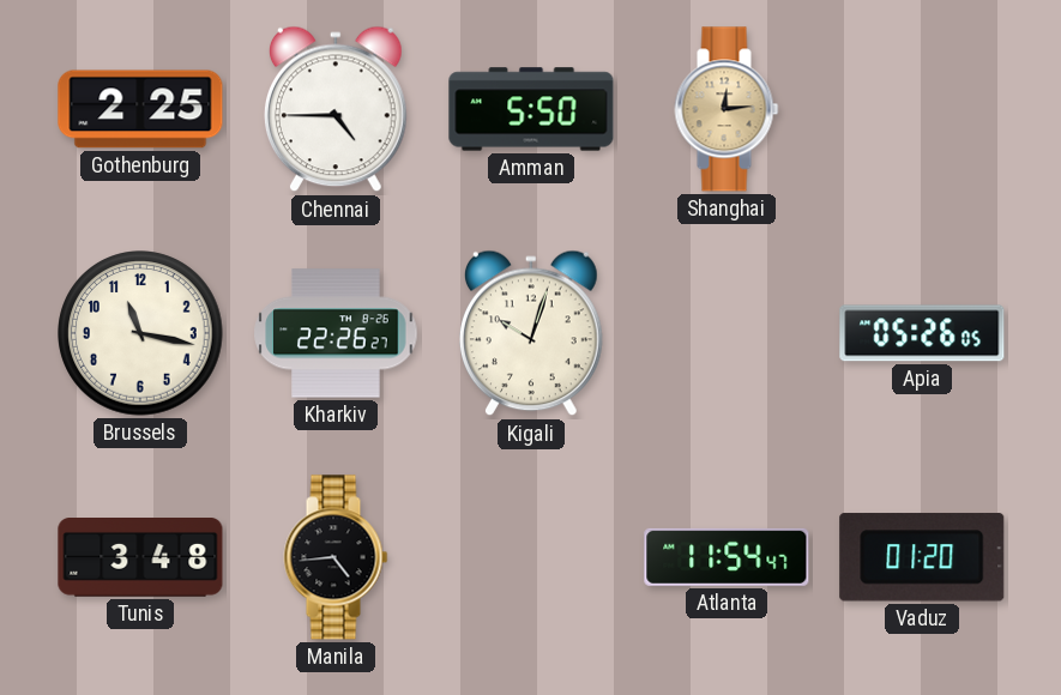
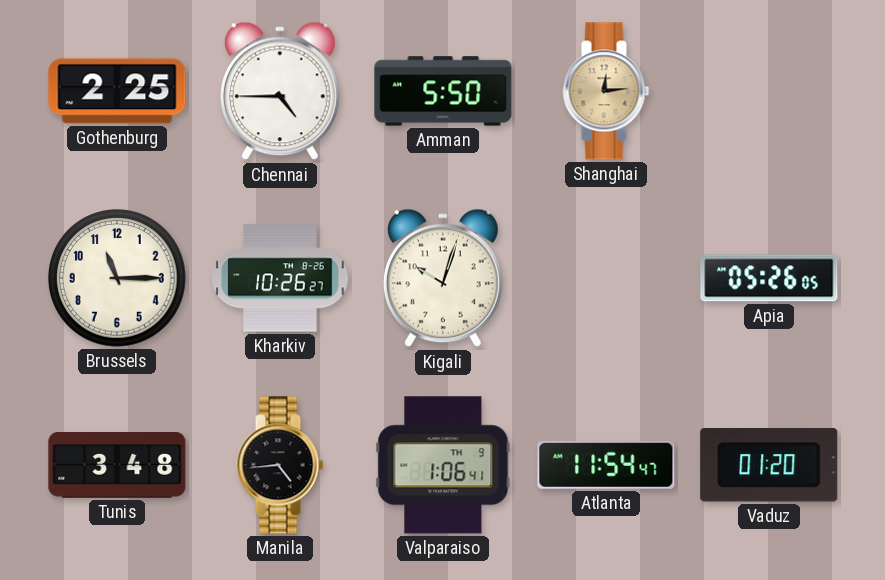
Brussels: 11:17 -> 11:15 (117, 278)
Kharkiv: 22:26 -> 10:26 (280, 278)
Valparaiso: none -> 1:06 (443, 465)
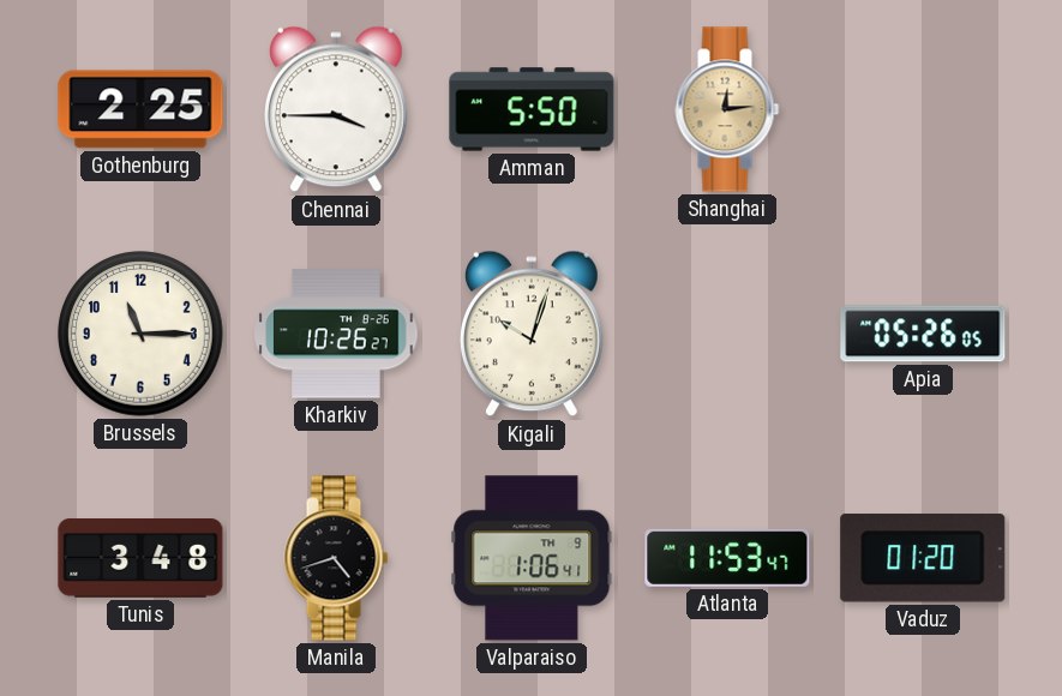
Chennai: 4:45 -> 3:45 (337, 109)
Manila: 4:44 -> 4:42 (336, 558)
Atlanta: 11:54 -> 11:53 (727, 558)
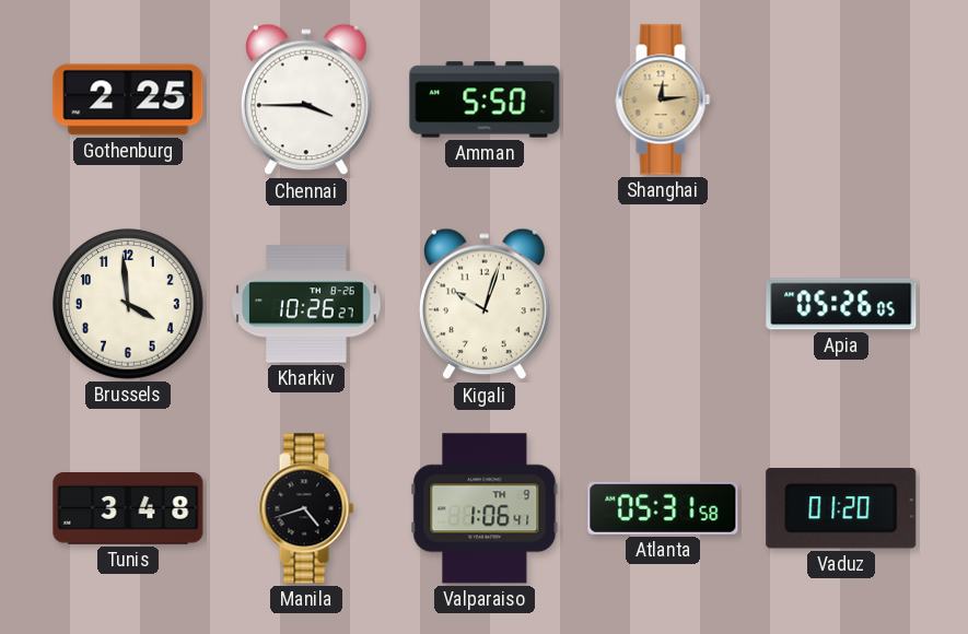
Brussels: 11:15 -> 3:59 (128, 304)
Atlanta: 11:53 -> 05:31 (663, 508)
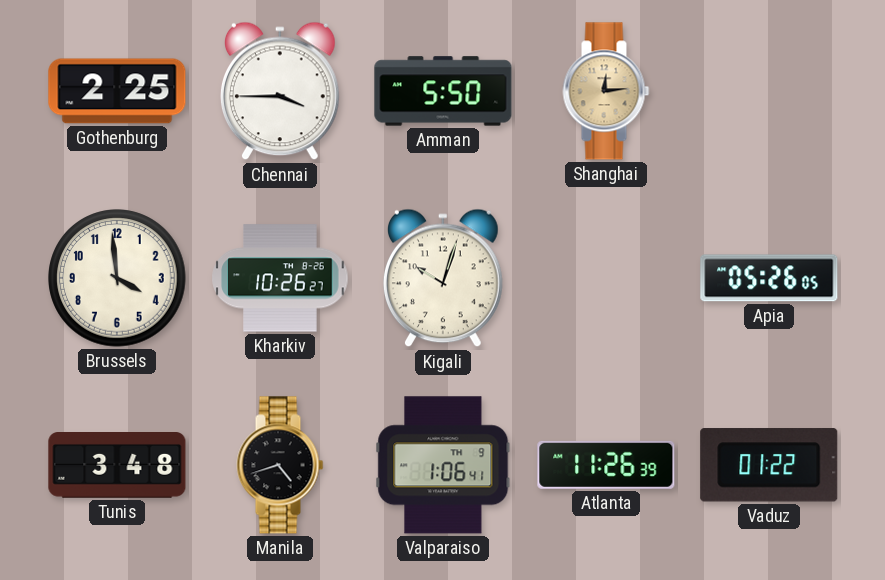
Atlanta: 05:31 -> 11:26 (606, 465)
Vaduz: 01:20 -> 01:22 (769, 465)
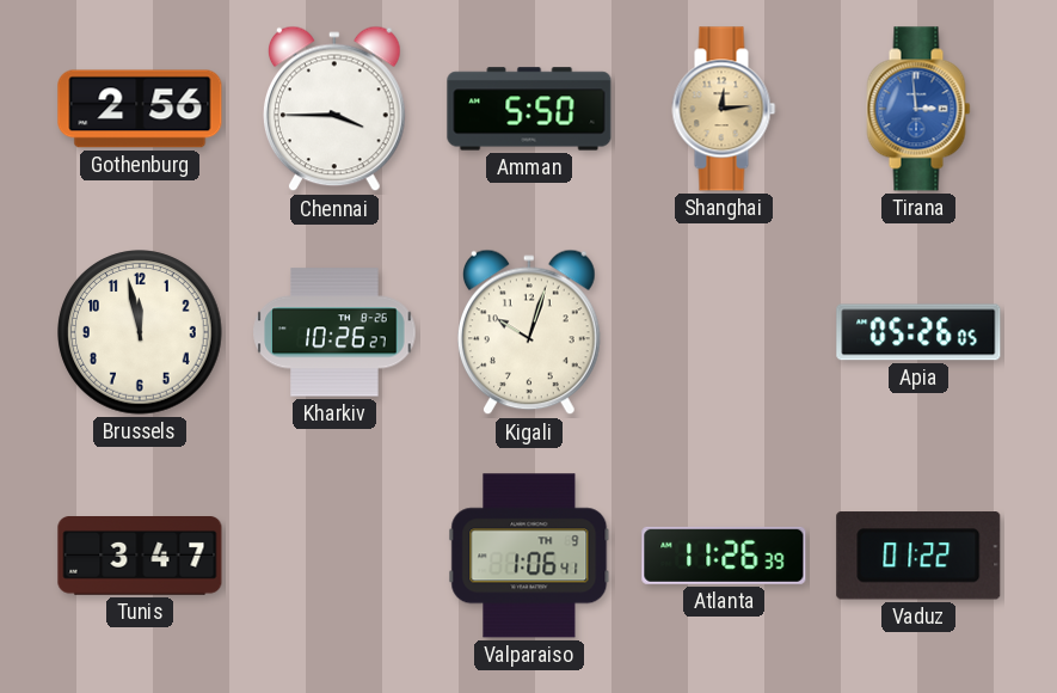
Gothenburg: 2:25 -> 2:56 (140, 109)
Tirana: none -> 2:59 (918, 109)
Brussels: 3:59 -> 11:58 (140, 332)
Tunis: 3:48 -> 3:47 (140, 556)
Manila: 4:42 -> none (280, 465)
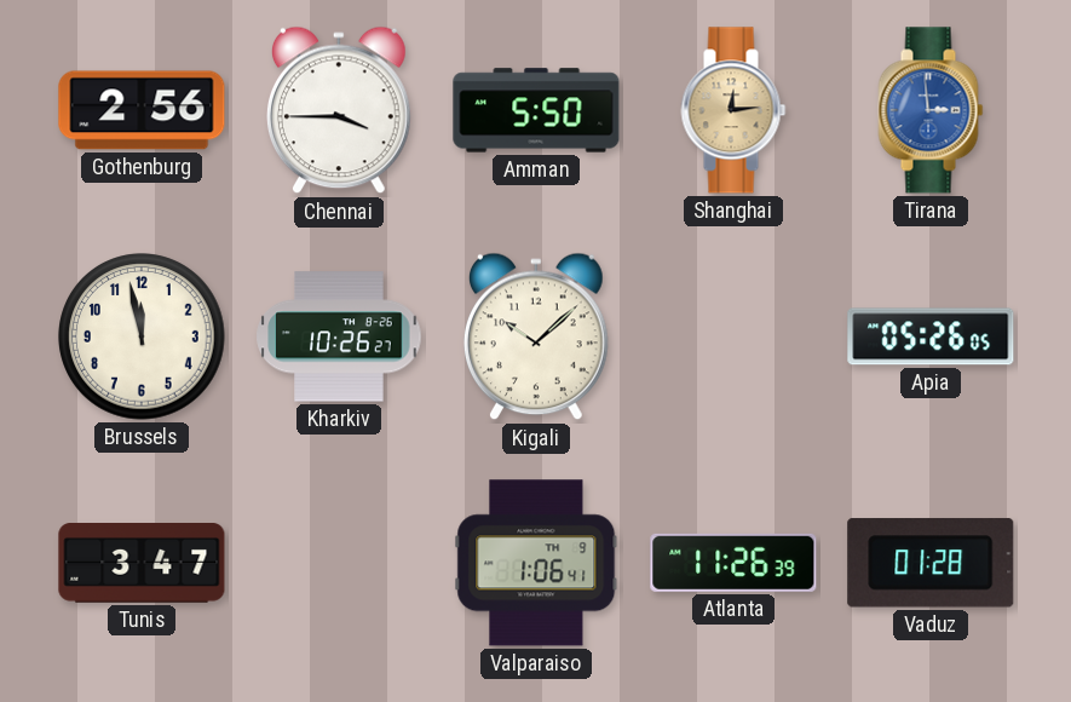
Kigali: 10:03 -> 10:08 (537, 336)
Vaduz: 01:22 -> 01:28 (931, 563)
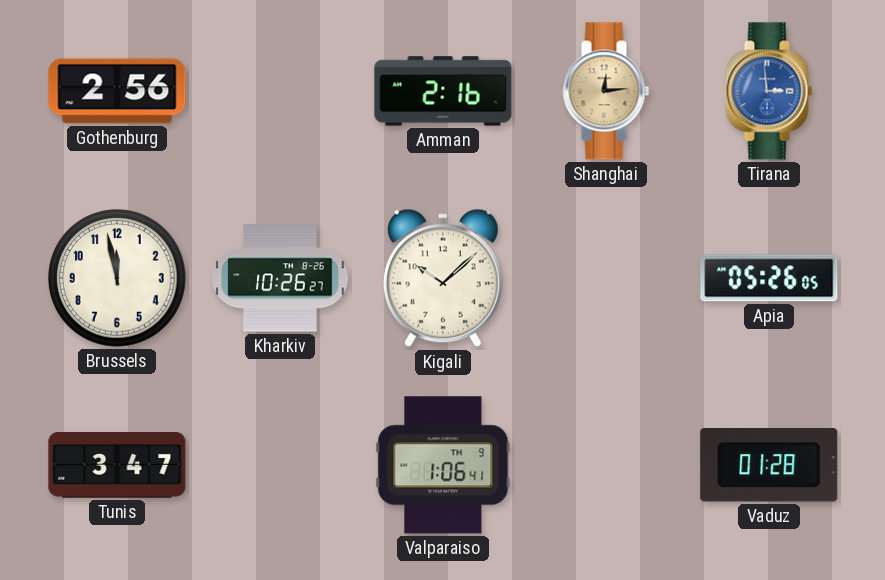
Chennai: 3:45 -> none (340, 110)
Amman: 5:50 -> 2:16 (443, 91)
Atlanta: 11:26 -> none (733, 563)
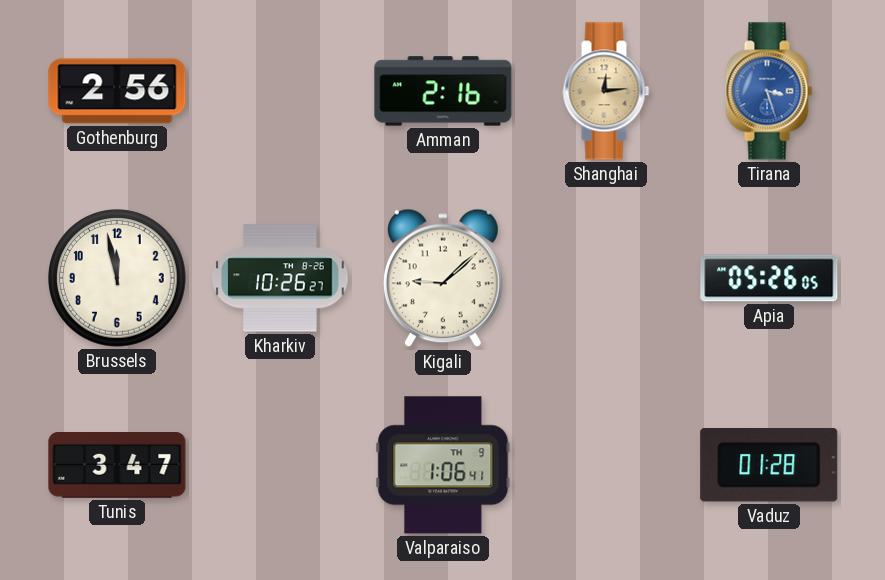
Tirana: 2:59 -> 3:27 (769, 91)
Kigali: 10:08 -> 9:08 (444, 278)
